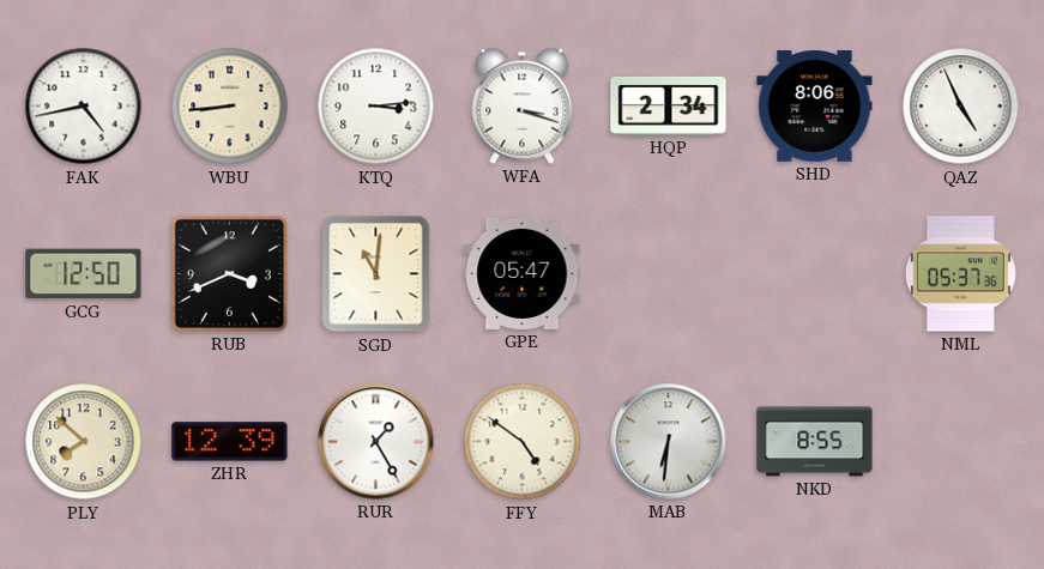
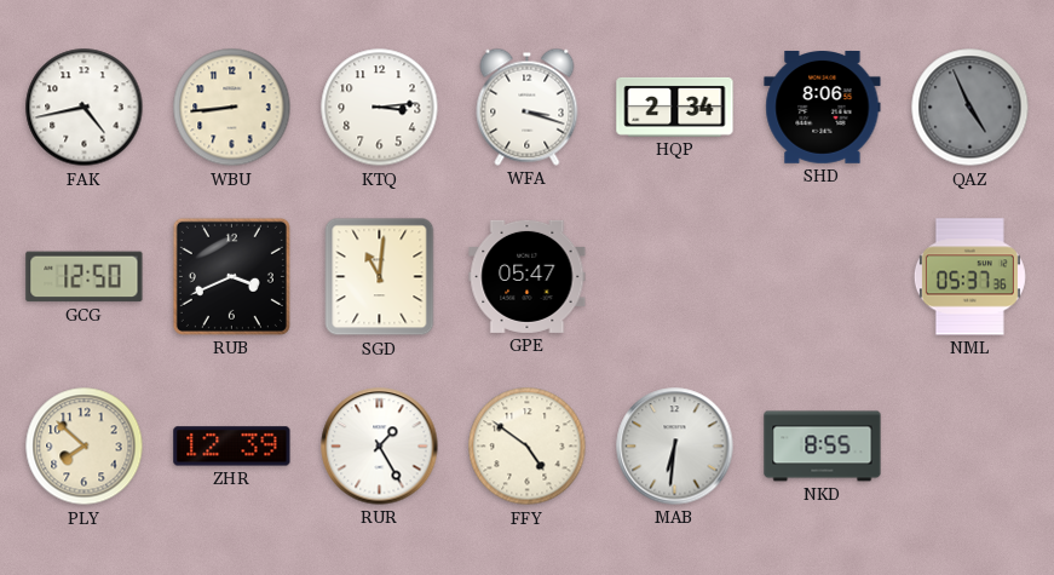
QAZ dial: white -> grey (971, 108)
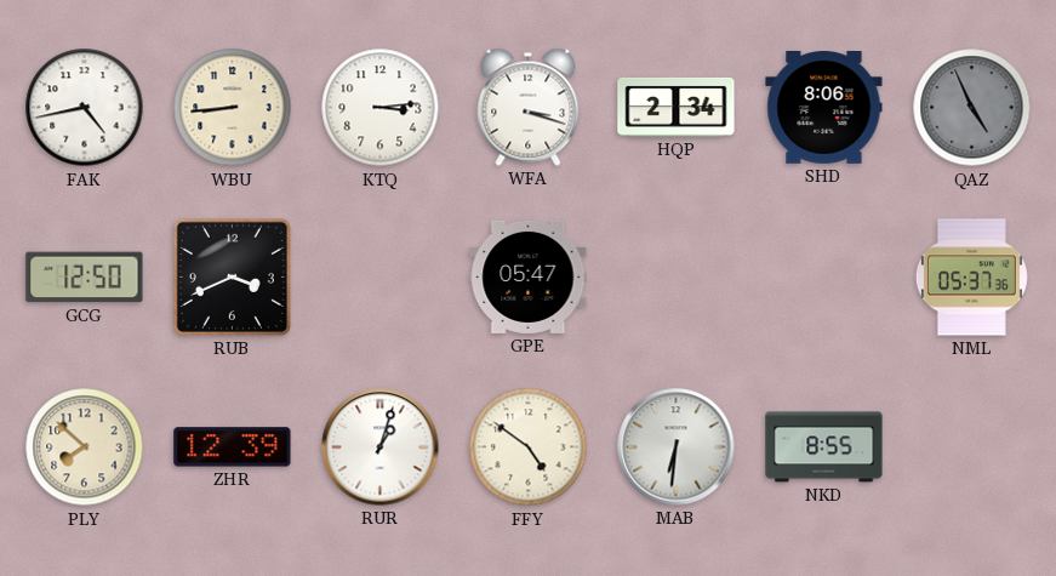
SGD: 11:01 -> none (380, 277)
RUR: 1:25 -> 1:03 (381, 447)
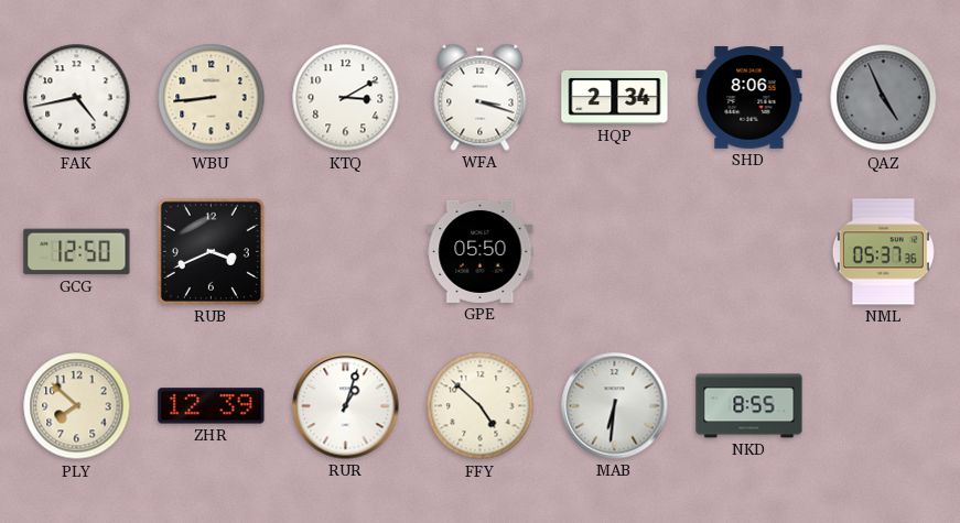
KTQ: 3:14 -> 3:10 (346, 98)
GPE: 05:47 -> 05:50 (481, 251)
FFY: 4:51 -> 4:52 (481, 406)
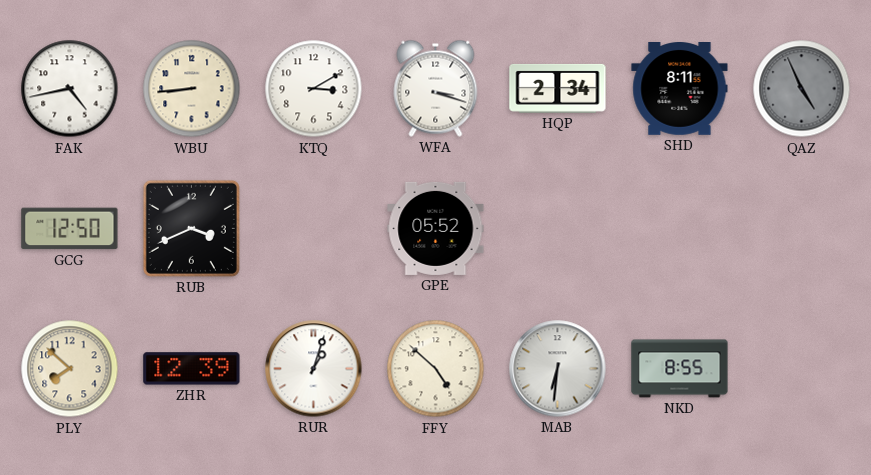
SHD: 8:06 -> 8:11 (680, 89)
GPE: 05:50 -> 05:52 (436, 228)
NML: 05:37 -> none (883, 252)
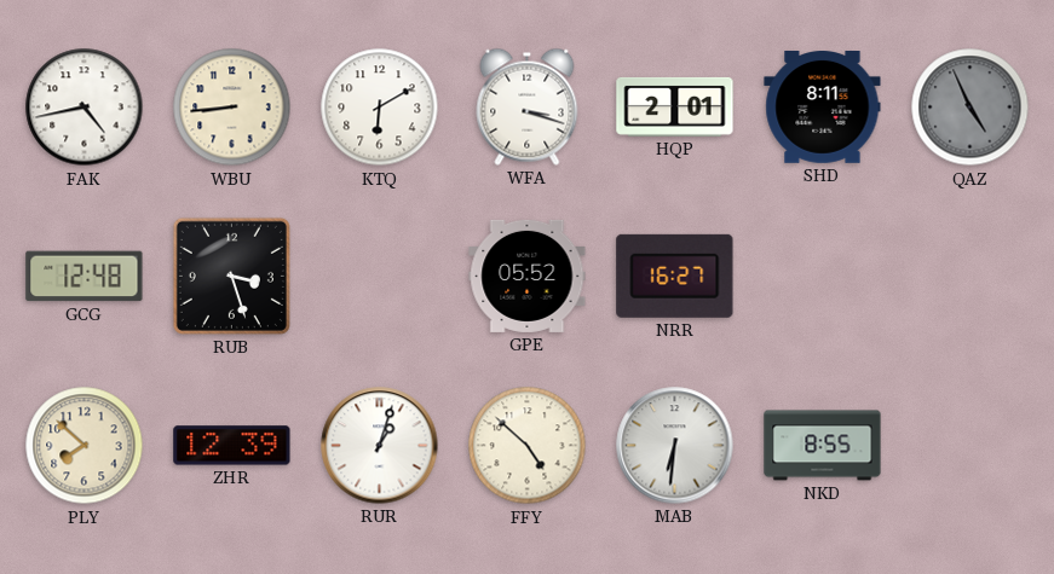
KTQ: 3:10 -> 6:10 (380, 108)
HQP: 2:34 -> 2:01 (675, 106)
GCG: 12:50 -> 12:48 (85, 277)
RUB: 3:41 -> 3:27 (231, 276)
NRR: none -> 16:27 (675, 276)
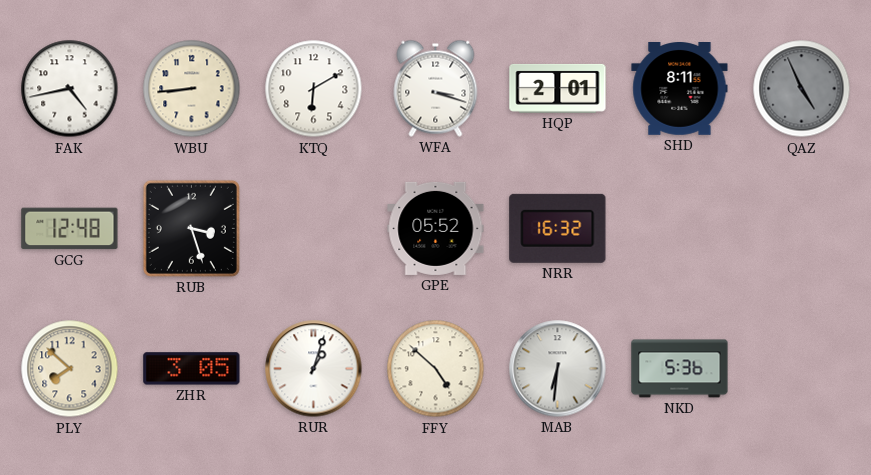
NRR: 16:27 -> 16:32 (558, 228)
ZHR: 12:39 -> 3:05 (192, 369)
NKD: 8:55 -> 5:36 (680, 369)
